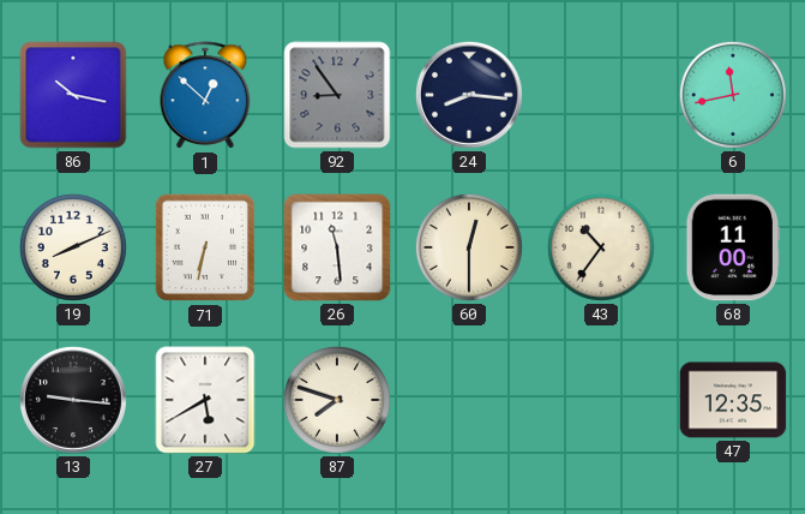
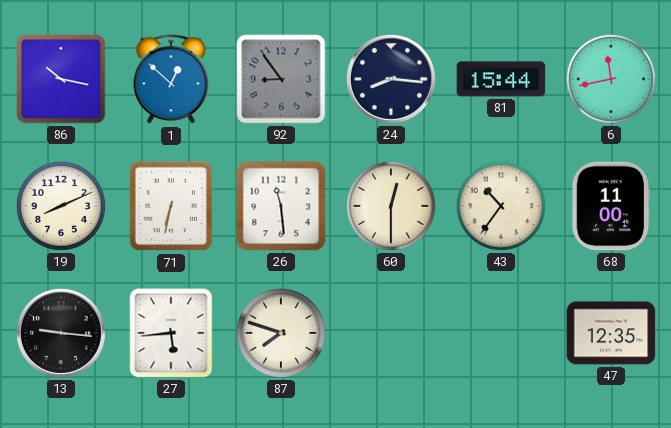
81: none -> 15:44 (501, 79)
27: 5:40 -> 5:44 (171, 333)
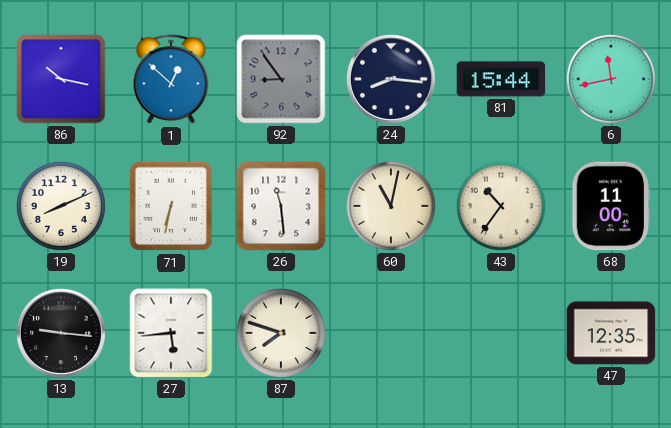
60: 12:30 -> 11:02 (391, 206)
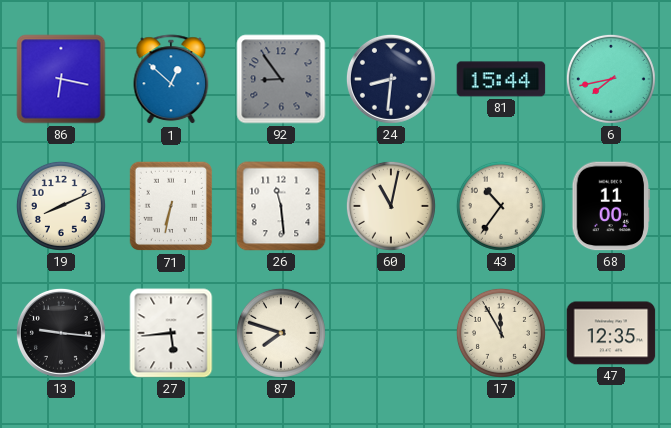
86: 10:17 -> 6:17 (61, 79)
24: 8:16 -> 8:31 (391, 79)
6: 11:43 -> 7:43 (611, 79)
17: none -> 11:55 (501, 333)
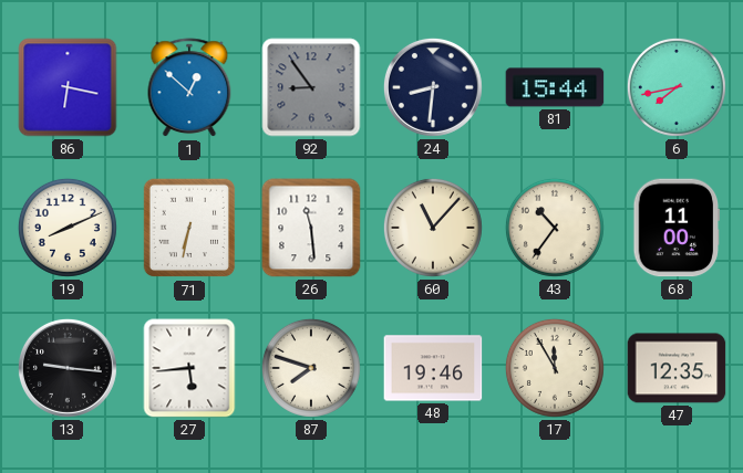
60: 11:02 -> 11:07 (433, 228)
48: none -> 19:46 (433, 368)
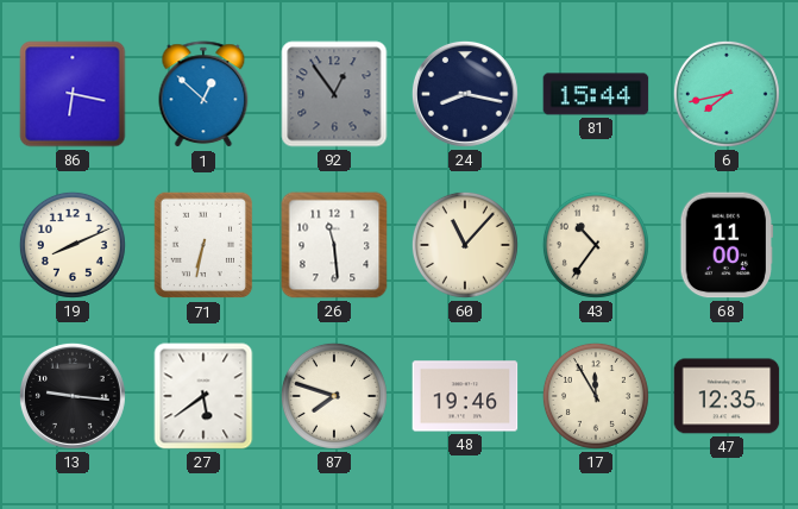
92: 8:54 -> 12:54 (334, 94)
24: 8:31 -> 8:17 (465, 94)
27: 5:44 -> 5:39 (203, 396)
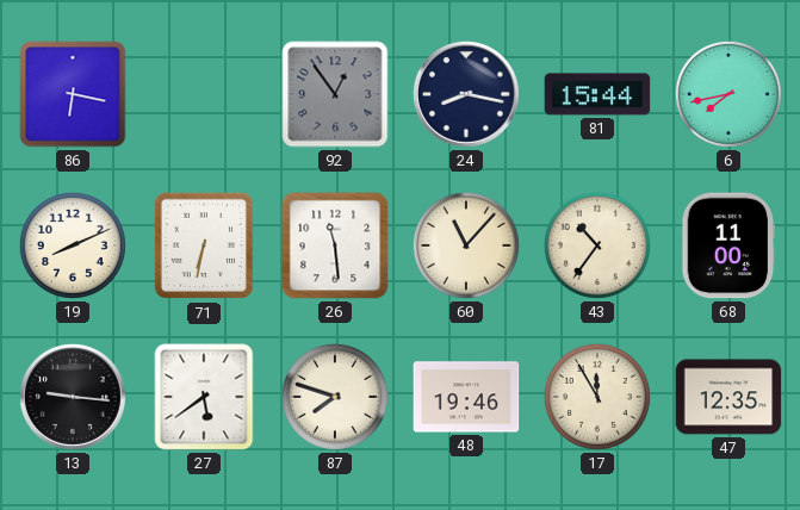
1: 12:52 -> none (203, 95)
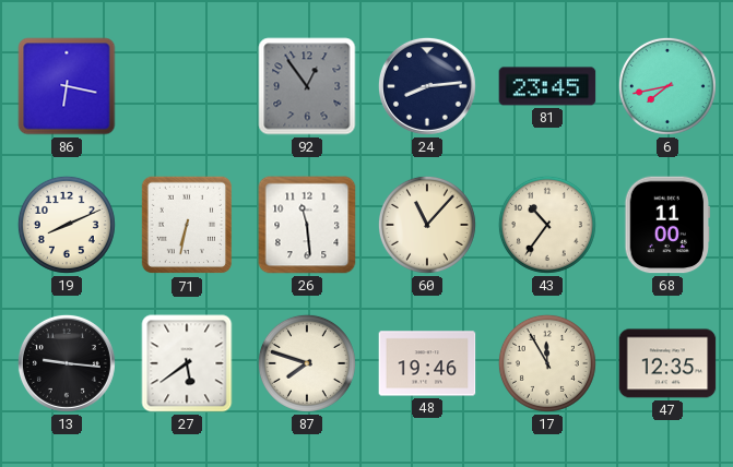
24: 8:17 -> 8:14 (427, 86)
81: 15:44 -> 23:45 (547, 86)
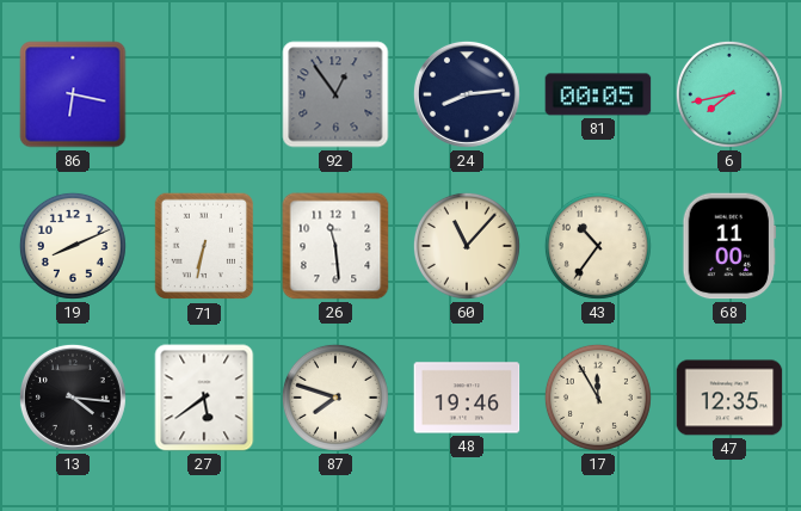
81: 23:45 -> 00:05 (598, 94)
13: 9:16 -> 4:16 (73, 398)
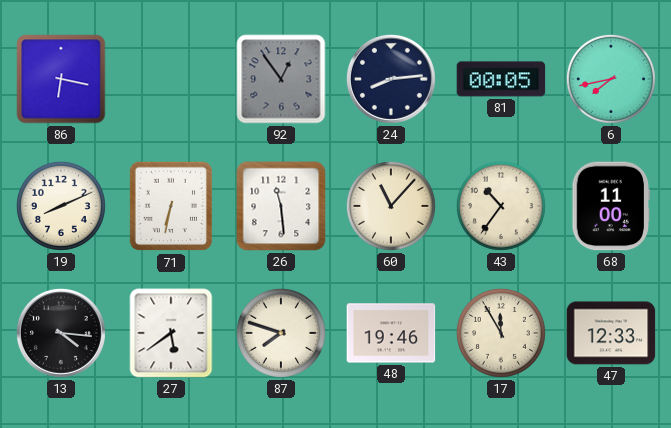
47: 12:35 -> 12:33 (611, 333)
